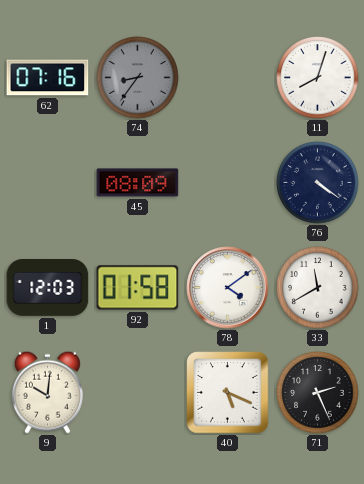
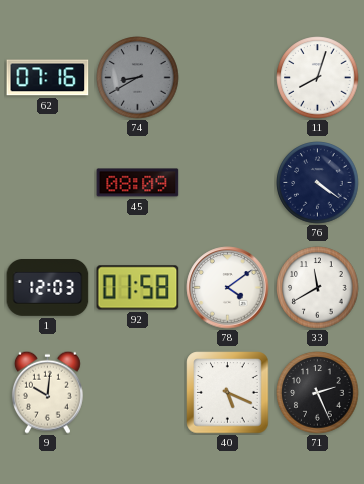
74: 8:36 -> 8:40 (138, 78)
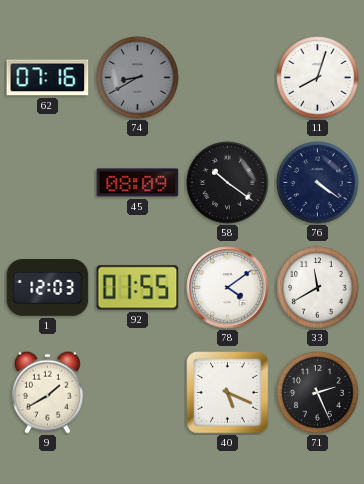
58: none -> 10:21 (228, 183)
92: 01:58 -> 01:55 (138, 288)
9: 10:01 -> 1:40 (47, 392)
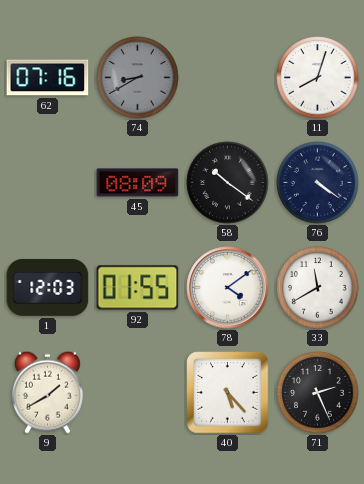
40: 5:19 -> 5:23 (228, 393)
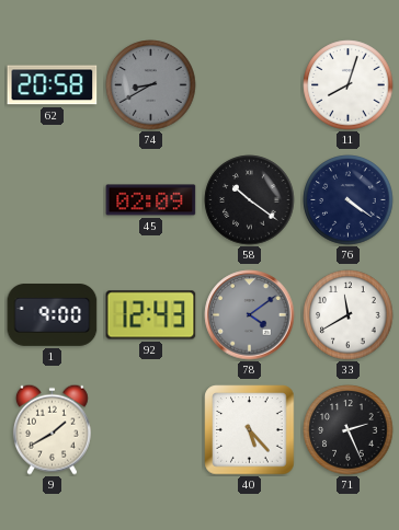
62: 07:16 -> 20:58 (53, 85)
45: 08:09 -> 02:09 (151, 200)
1: 12:03 -> 9:00 (53, 315)
92: 01:55 -> 12:43 (151, 315)
78 dial: white -> grey (250, 315)
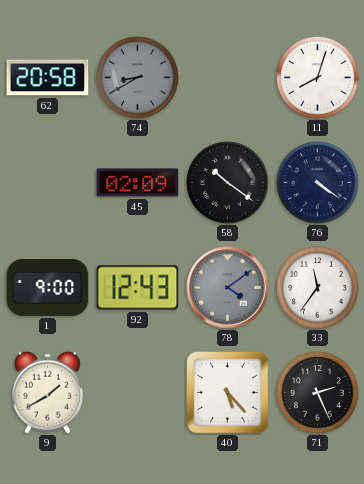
33: 11:40 -> 11:36 (318, 288)
